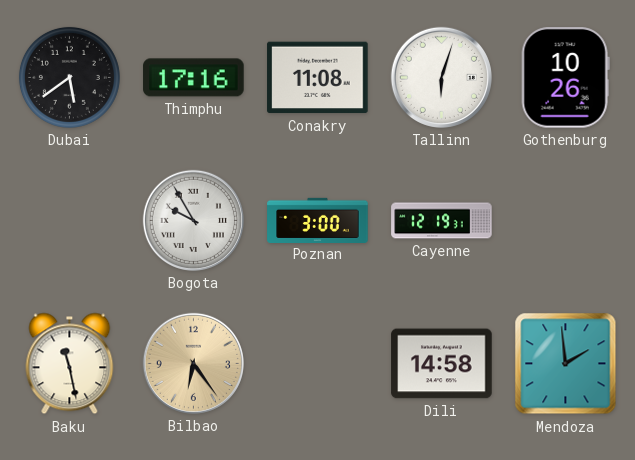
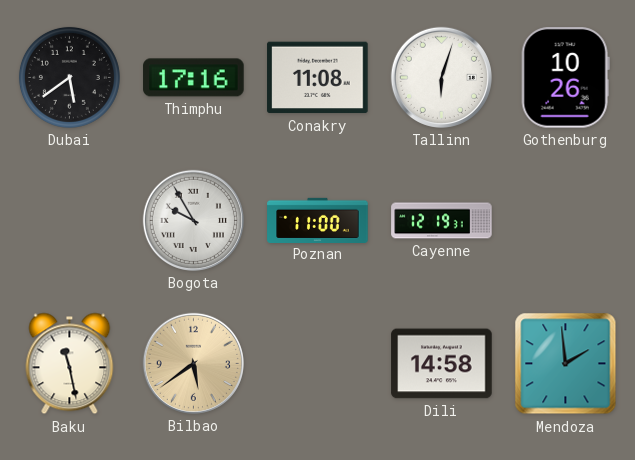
Poznan: 3:00 -> 11:00 (318, 220)
Bilbao: 6:24 -> 5:39 (193, 363)
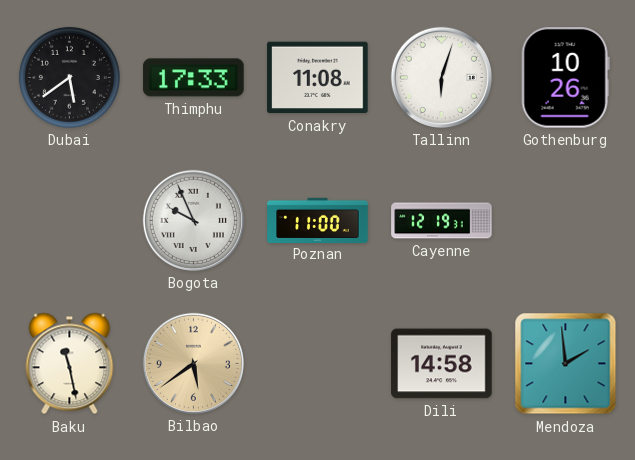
Thimphu: 17:16 -> 17:33 (194, 78)
Bogota: 9:55 -> 9:56 (193, 220)
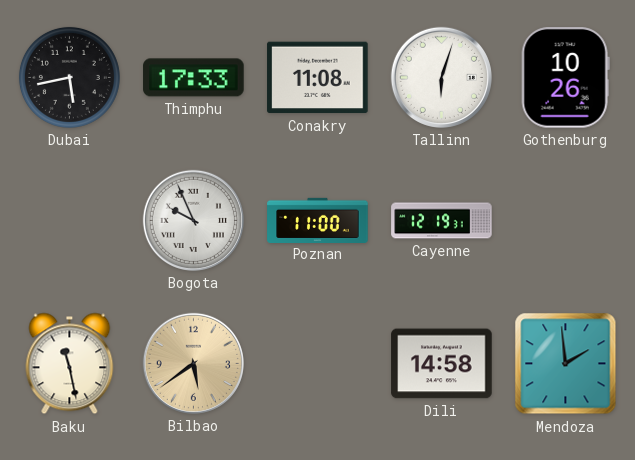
Dubai: 5:39 -> 5:43 (69, 77)
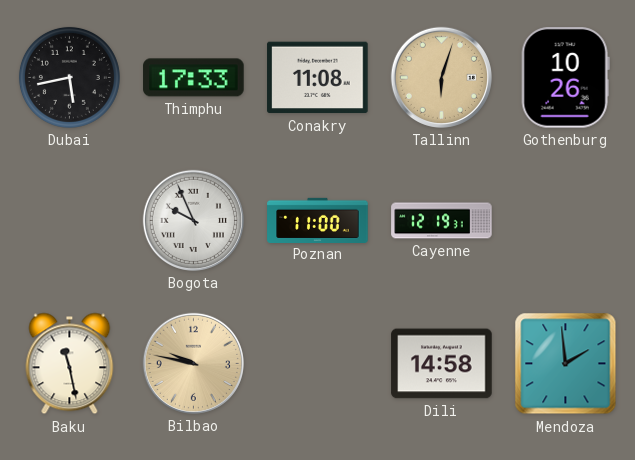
Tallinn dial: white -> champagne (441, 77)
Bilbao: 5:39 -> 9:47 (193, 363)
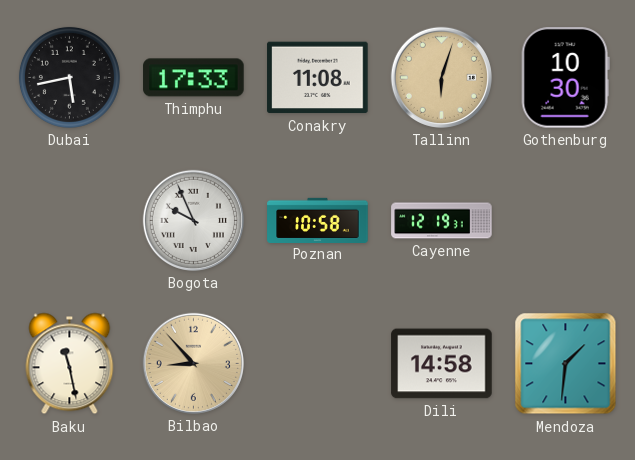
Gothenburg: 10:26 -> 10:30 (565, 78)
Poznan: 11:00 -> 10:58 (318, 220)
Bilbao: 9:47 -> 8:53 (193, 363)
Mendoza: 1:59 -> 1:31 (566, 364)
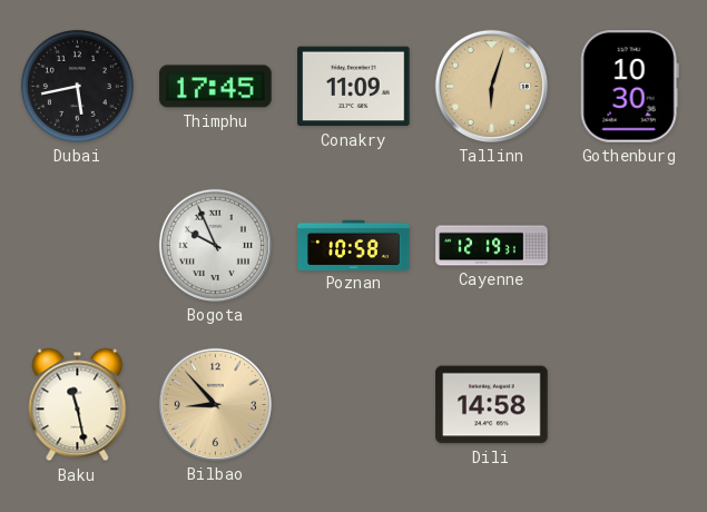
Thimphu: 17:33 -> 17:45 (216, 87)
Conakry: 11:08 -> 11:09 (354, 87)
Mendoza: 1:31 -> none (566, 364)
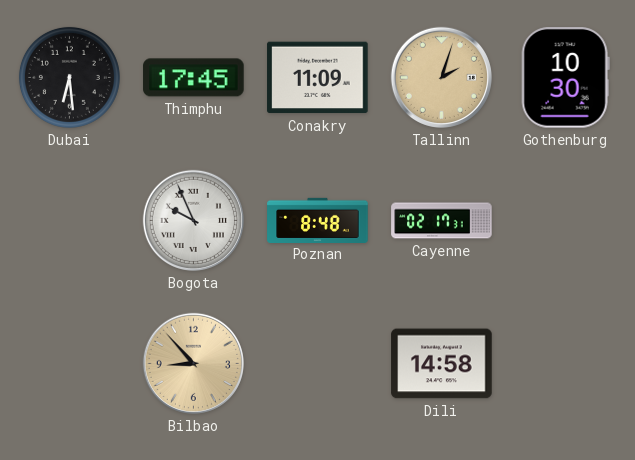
Dubai: 5:43 -> 6:29 (69, 77)
Tallinn: 6:03 -> 2:03 (441, 77)
Poznan: 10:58 -> 8:48 (318, 220)
Cayenne: 12:19 -> 02:17 (442, 221)
Baku: 11:28 -> none (78, 405)
